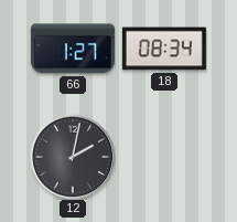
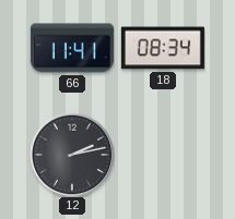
66: 1:27 -> 11:41 (72, 48)
12: 2:02 -> 2:13 (72, 155)
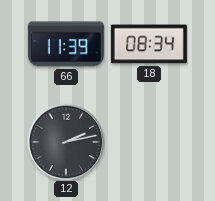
66: 11:41 -> 11:39 (66, 44)
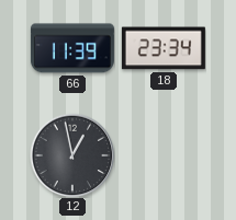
18: 08:34 -> 23:34 (164, 48)
12: 2:13 -> 12:58 (72, 155)
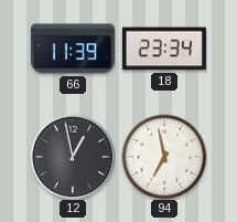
94: none -> 6:58 (164, 157)
